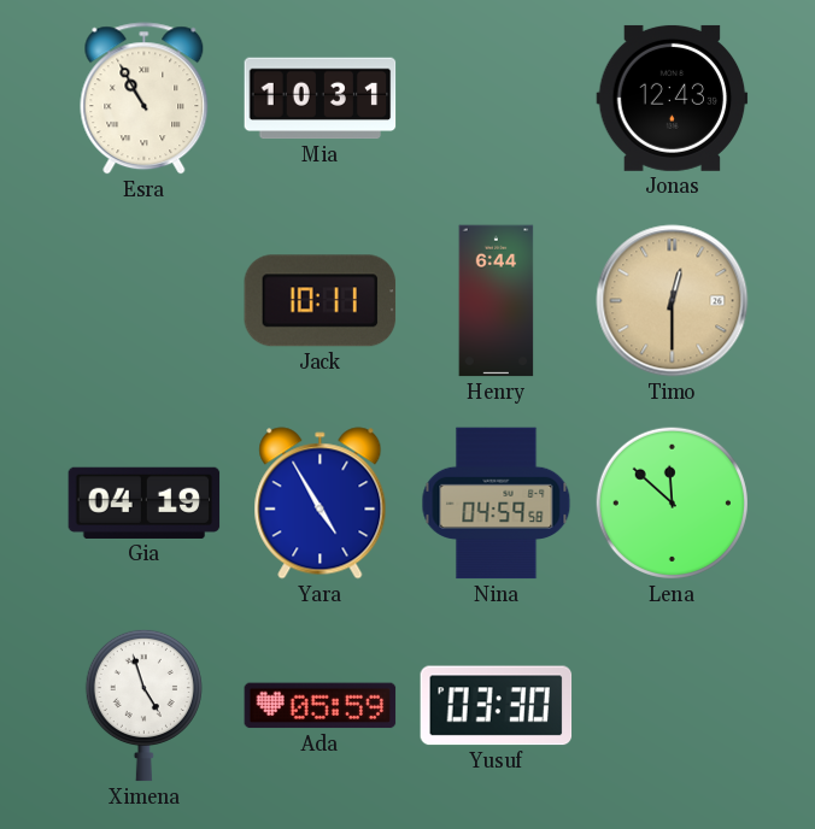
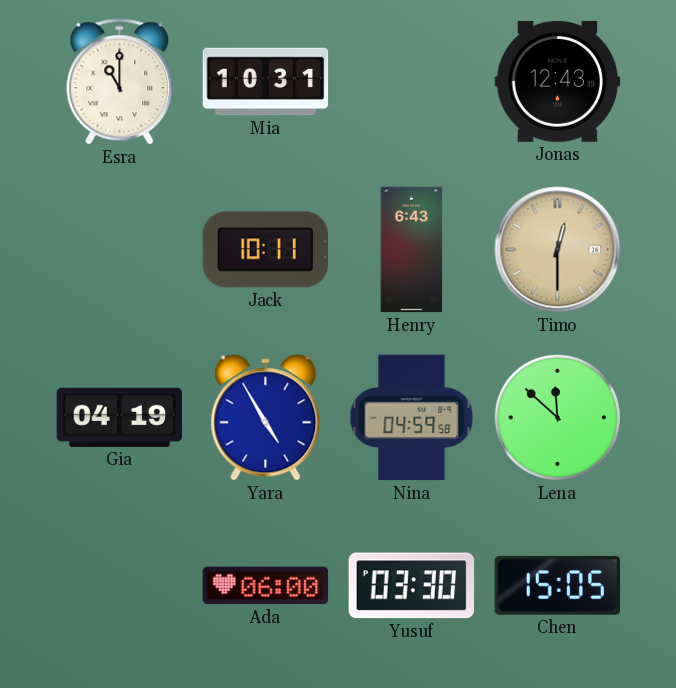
Esra: 10:55 -> 11:00 (120, 82)
Henry: 6:44 -> 6:43 (412, 250)
Ximena: 4:57 -> none (143, 705)
Ada: 05:59 -> 06:00 (266, 586)
Chen: none -> 15:05 (558, 585)
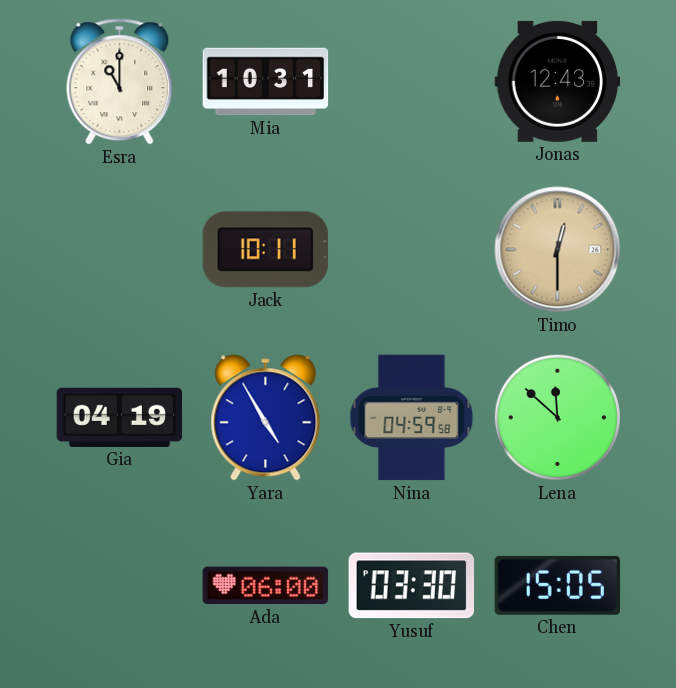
Henry: 6:43 -> none (412, 250)
